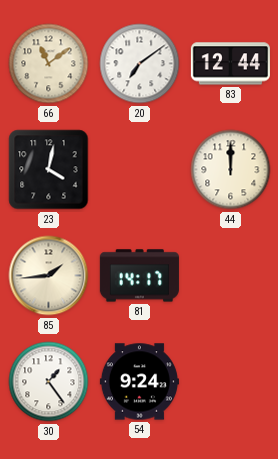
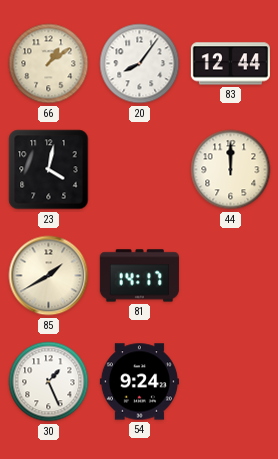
66: 11:09 -> 1:09 (49, 64)
20: 7:09 -> 8:06 (140, 64)
85: 1:44 -> 1:40 (49, 276)
30: 1:24 -> 1:26 (49, 382)
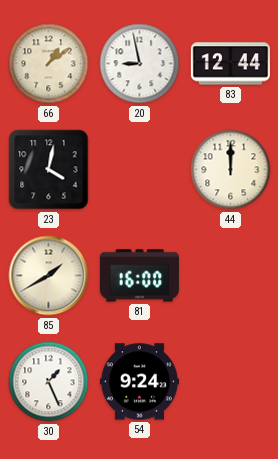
20: 8:06 -> 8:58 (140, 64)
81: 14:17 -> 16:00 (139, 276)
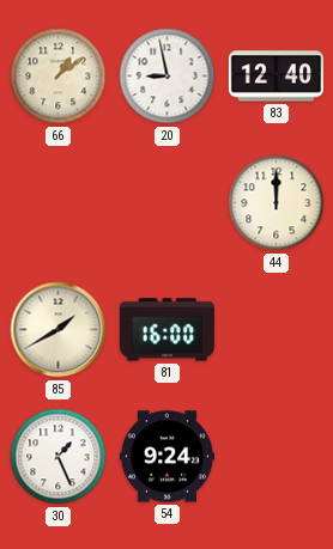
83: 12:44 -> 12:40 (276, 77)
23: 4:02 -> none (49, 170)
